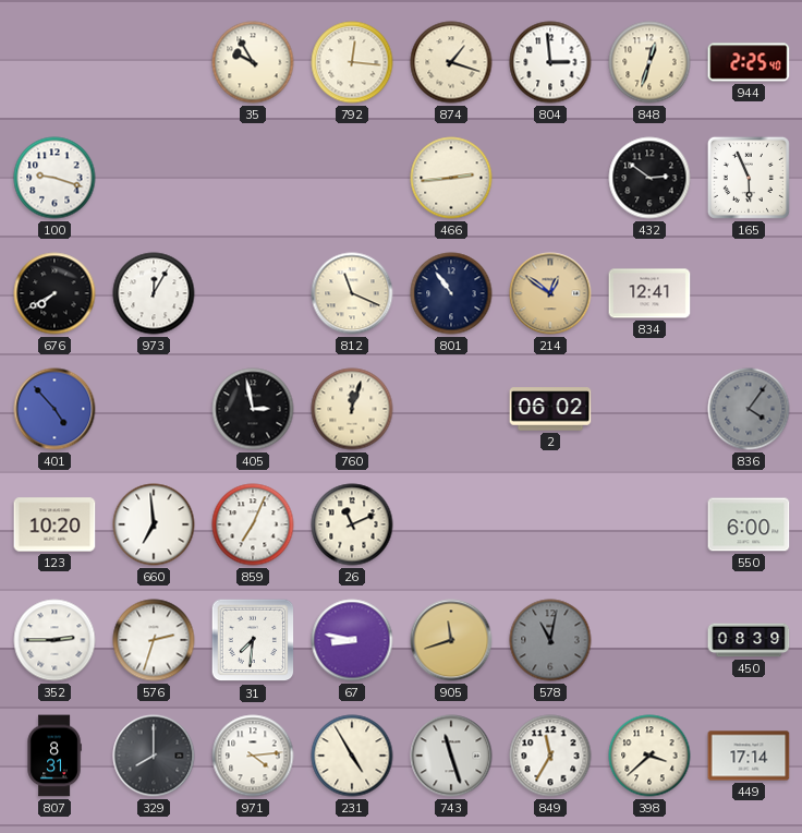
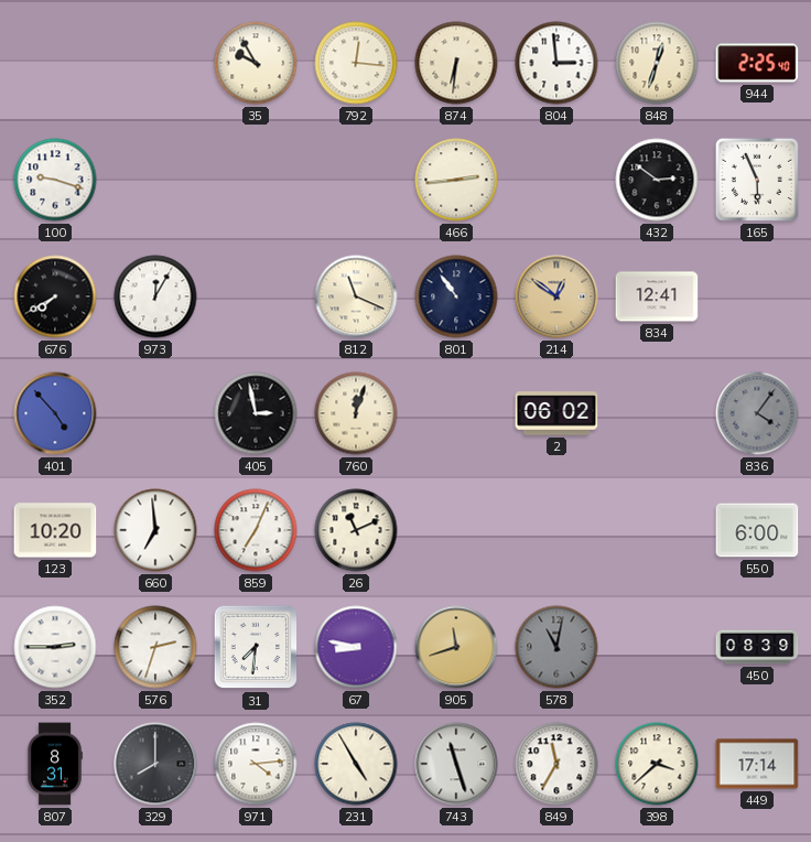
874: 1:18 -> 6:31 (456, 63)
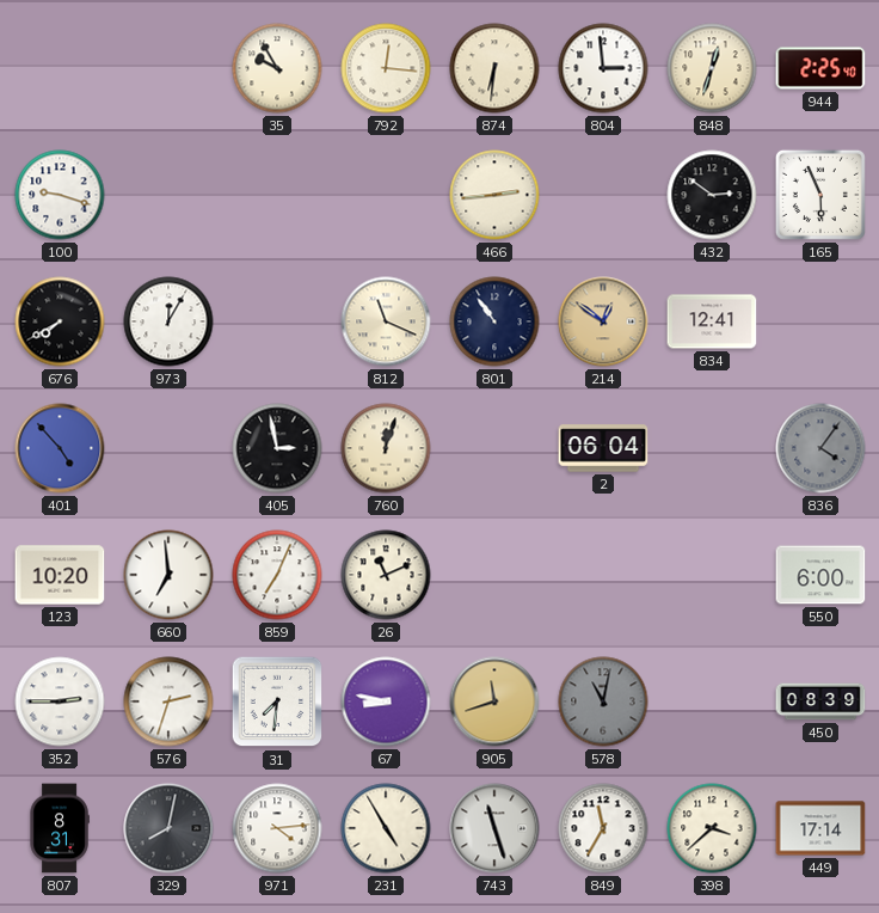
2: 06:02 -> 06:04 (603, 448)
329: 8:00 -> 8:02 (168, 828)
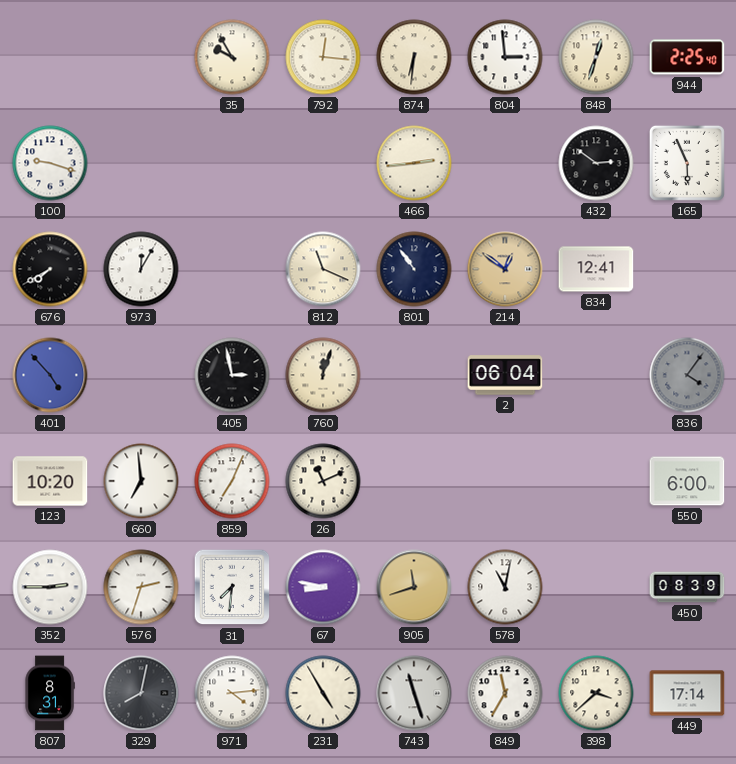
578 dial: grey -> white (505, 587)
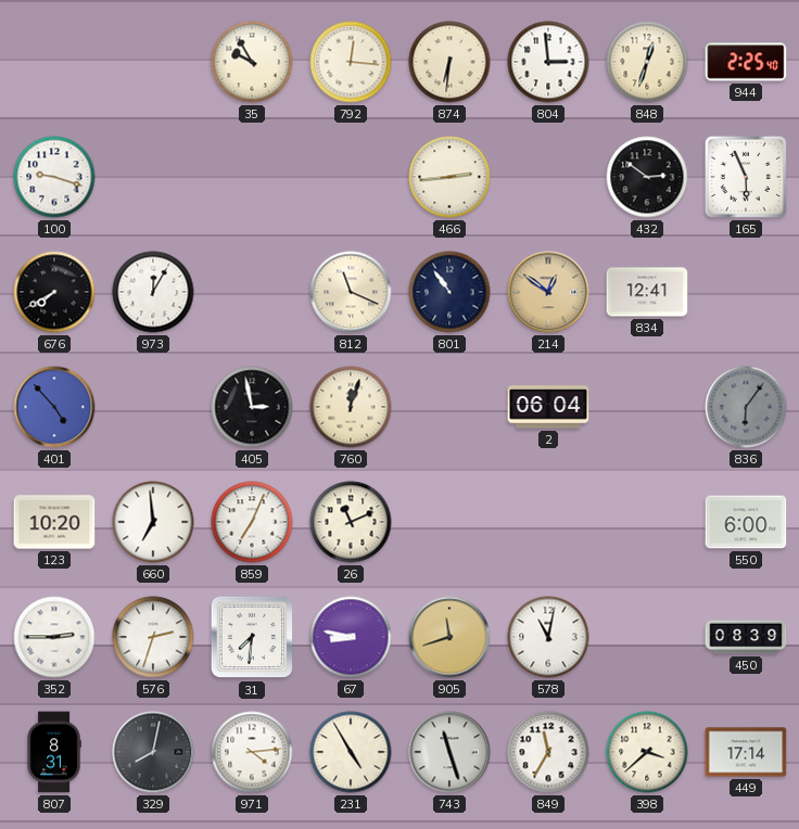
836: 4:06 -> 6:06 (746, 407)
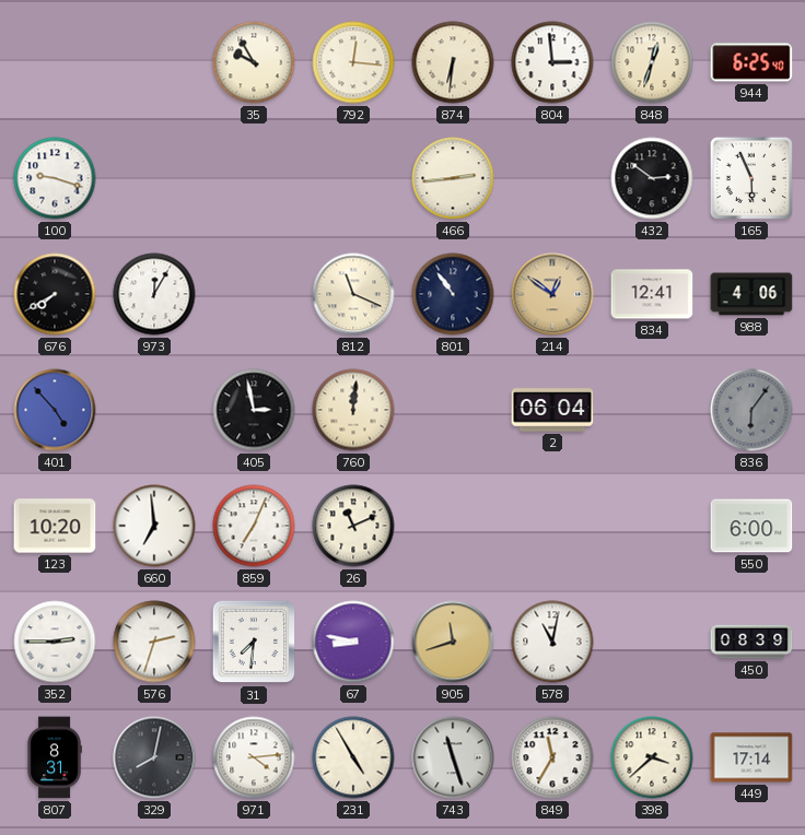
944: 2:25 -> 6:25 (751, 62)
988: none -> 4:06 (751, 294)
760: 12:03 -> 12:01 (353, 410)
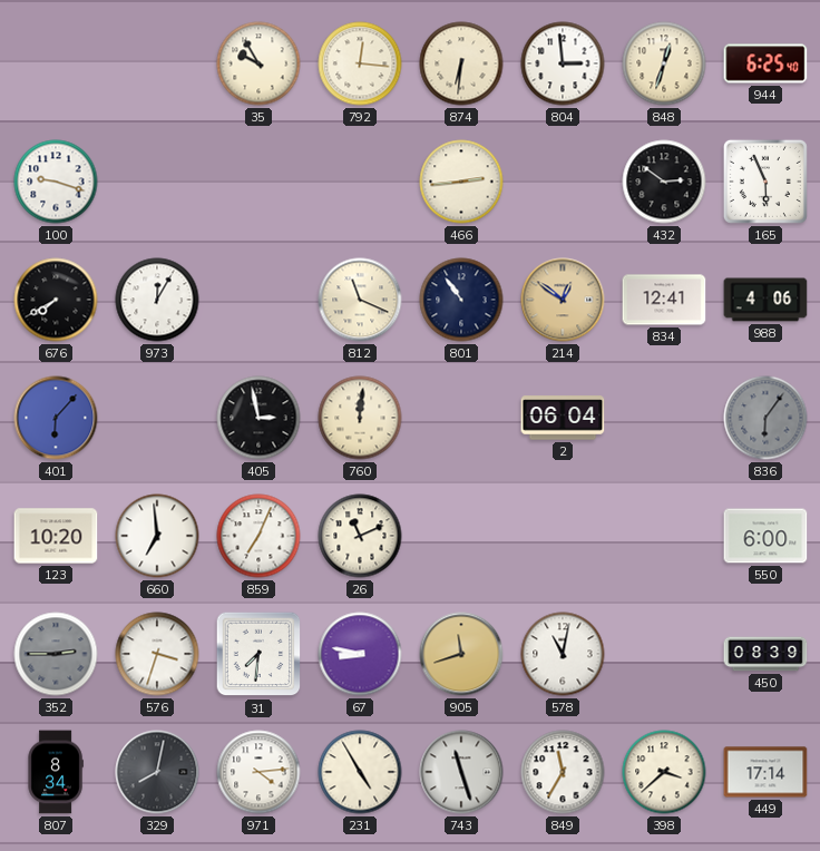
401: 4:53 -> 6:07 (56, 418)
352 dial: white -> grey (56, 654)
576: 2:33 -> 3:33 (157, 654)
807: 8:31 -> 8:34 (56, 772)
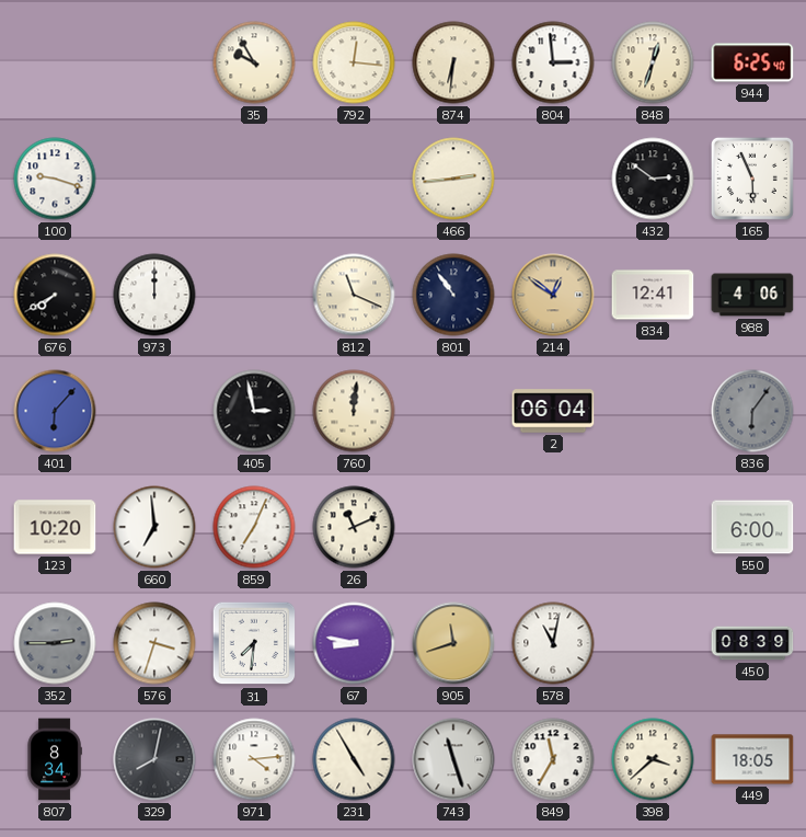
973: 12:05 -> 12:00 (154, 295)
449: 17:14 -> 18:05 (752, 759)
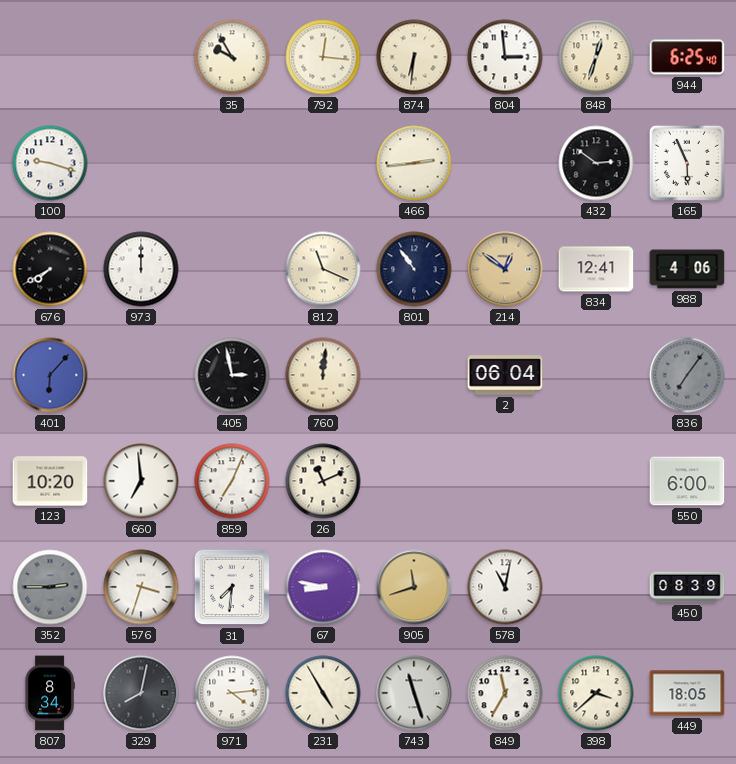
836: 6:06 -> 7:06 (687, 375)
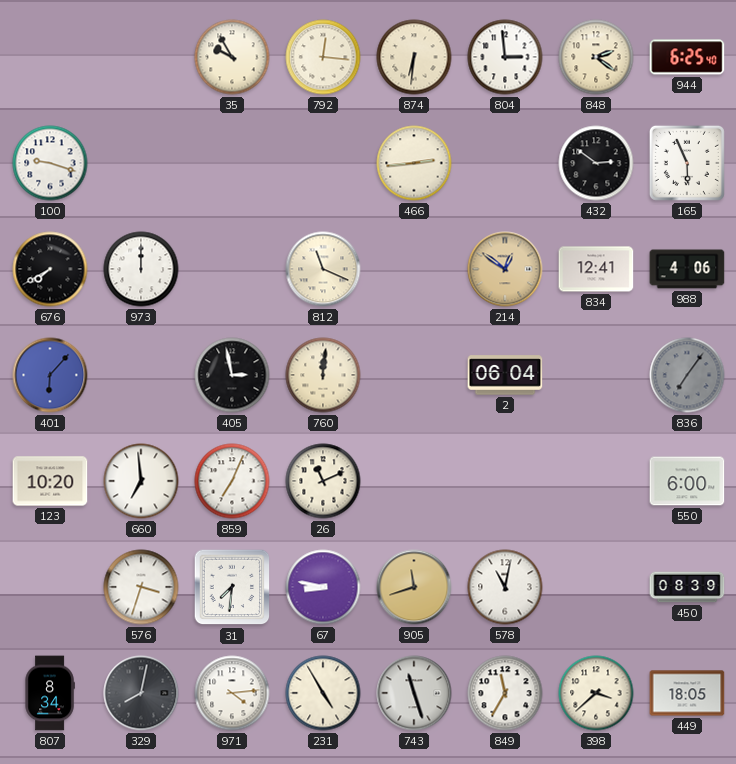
848: 12:33 -> 2:21 (596, 57)
801: 10:54 -> none (414, 269)
352: 2:45 -> none (50, 587)
